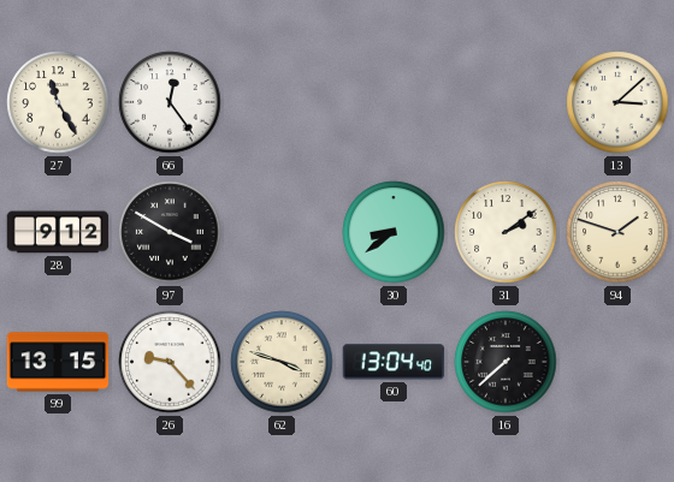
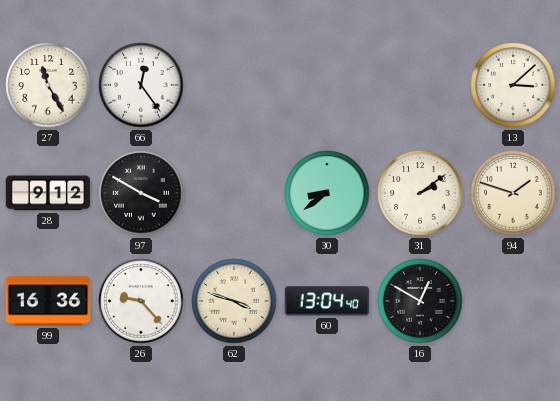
99: 13:15 -> 16:36 (48, 301)
16: 7:38 -> 12:50 (420, 301)
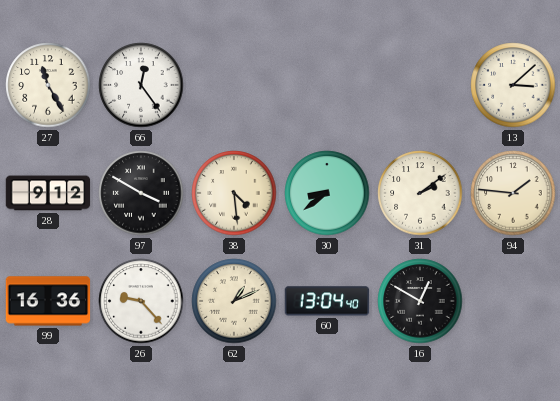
38: none -> 4:29 (234, 193)
94: 1:48 -> 1:46 (513, 193)
62: 3:48 -> 1:11 (234, 301)
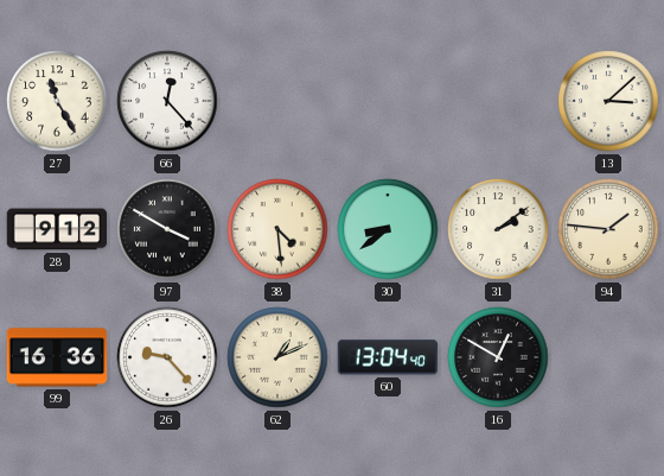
66: 12:24 -> 12:23 (167, 101)
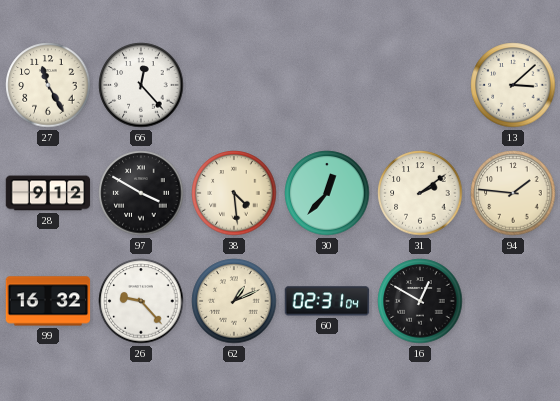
30: 8:39 -> 12:37 (327, 193)
99: 16:36 -> 16:32 (48, 301)
60: 13:04 -> 02:31 (327, 301)
